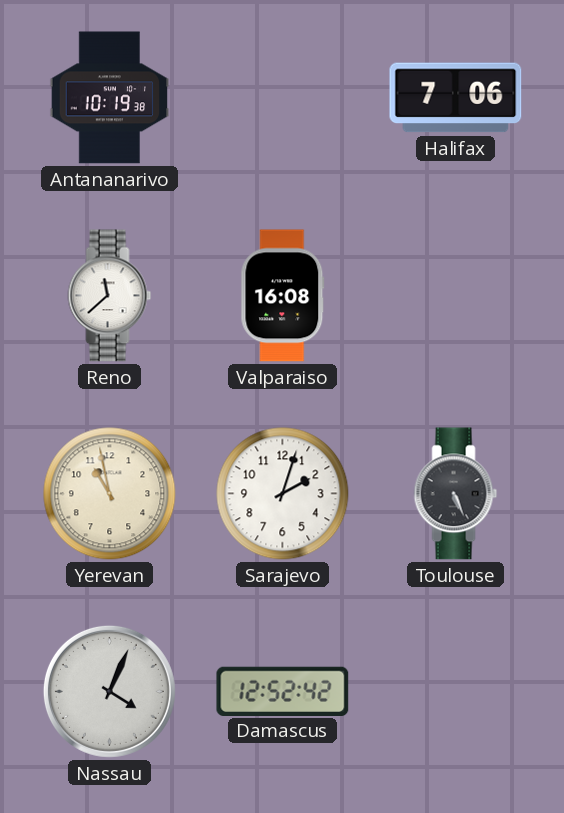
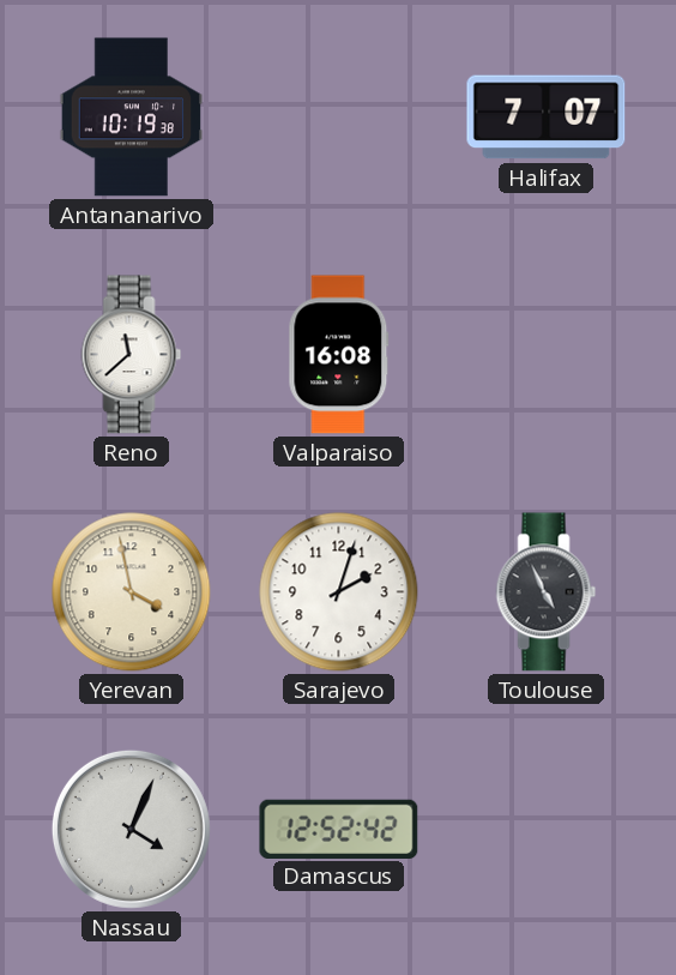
Halifax: 7:06 -> 7:07 (547, 118)
Yerevan: 10:58 -> 3:58 (132, 592)
Toulouse: 5:26 -> 4:56 (547, 592)
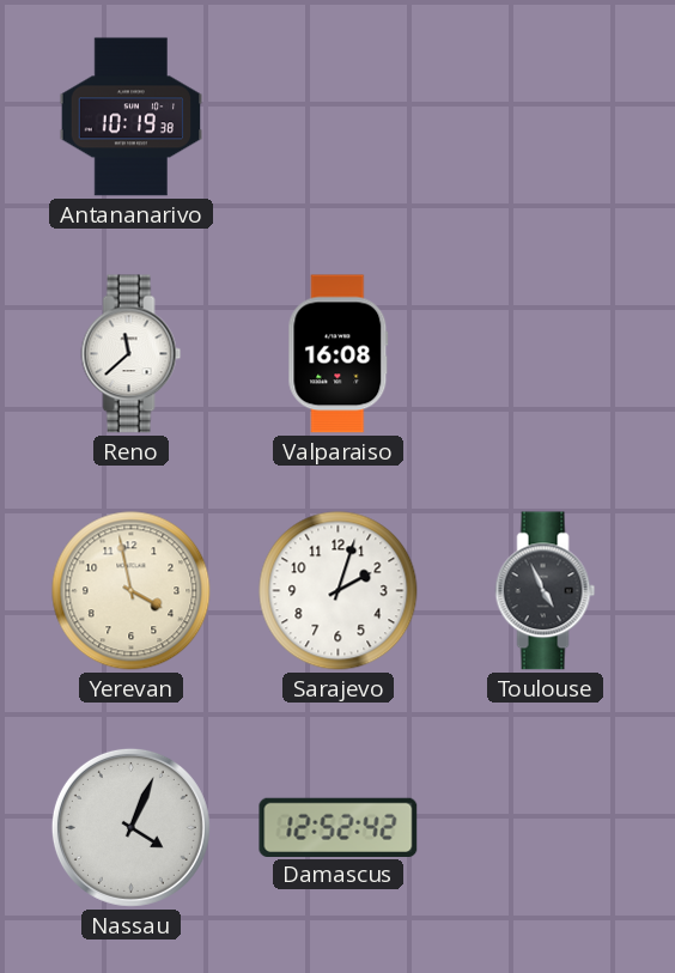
Halifax: 7:07 -> none (547, 118)
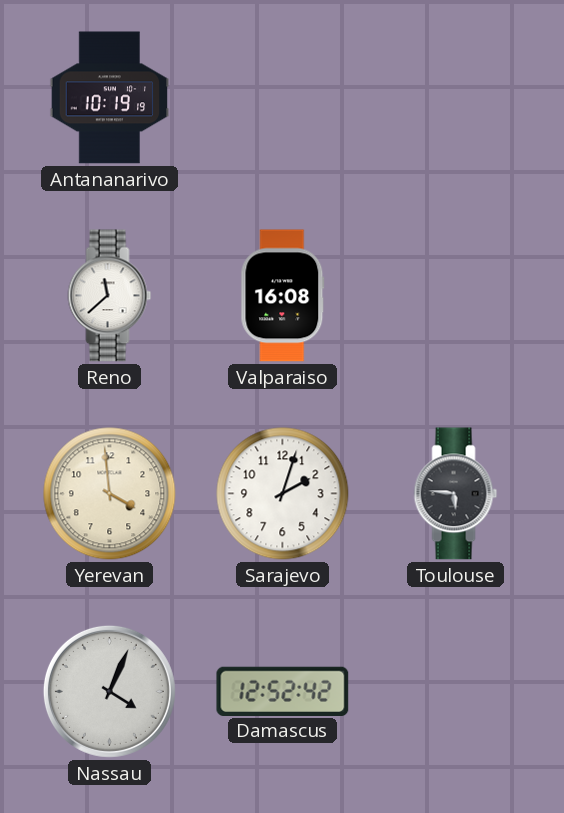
Antananarivo: 10:19:38 -> 10:19:19 (110, 98)
Yerevan: 3:58 -> 3:59 (110, 494)
Toulouse: 4:56 -> 5:46 (456, 494)
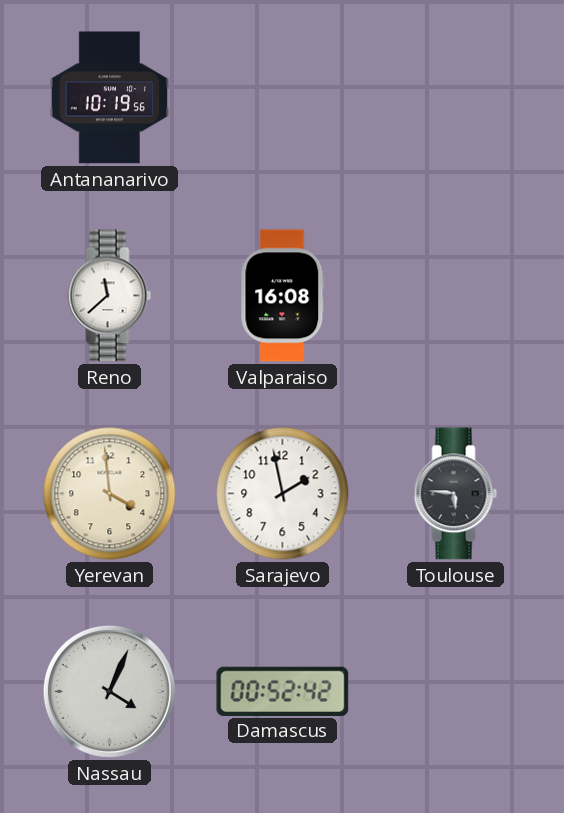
Antananarivo: 10:19:19 -> 10:19:56 (110, 98)
Sarajevo: 2:03 -> 1:58 (283, 494)
Damascus: 12:52 -> 00:52 (283, 691)
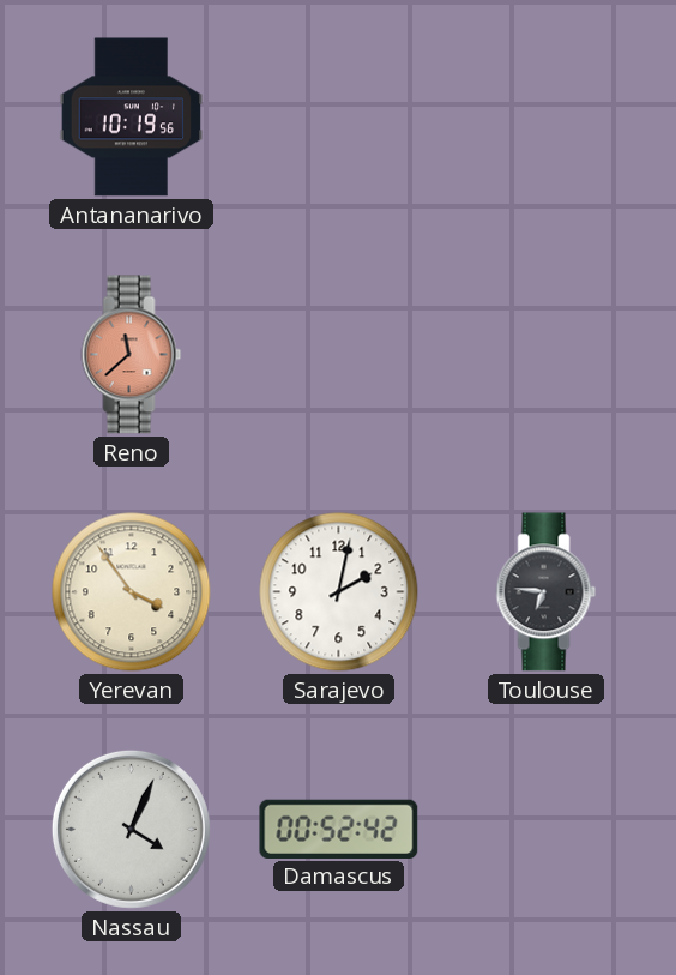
Reno dial: white -> salmon (132, 355)
Valparaiso: 16:08 -> none (283, 296)
Yerevan: 3:59 -> 3:54 (132, 592)
Sarajevo: 1:58 -> 2:02 (339, 592)
Toulouse: 5:46 -> 6:46 (547, 592)
